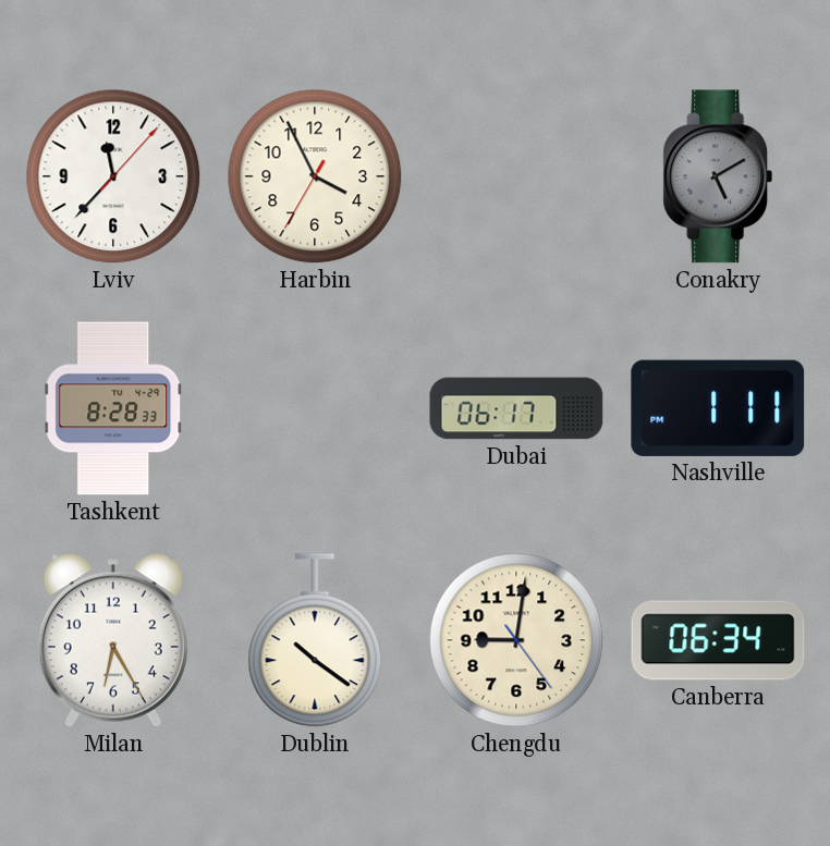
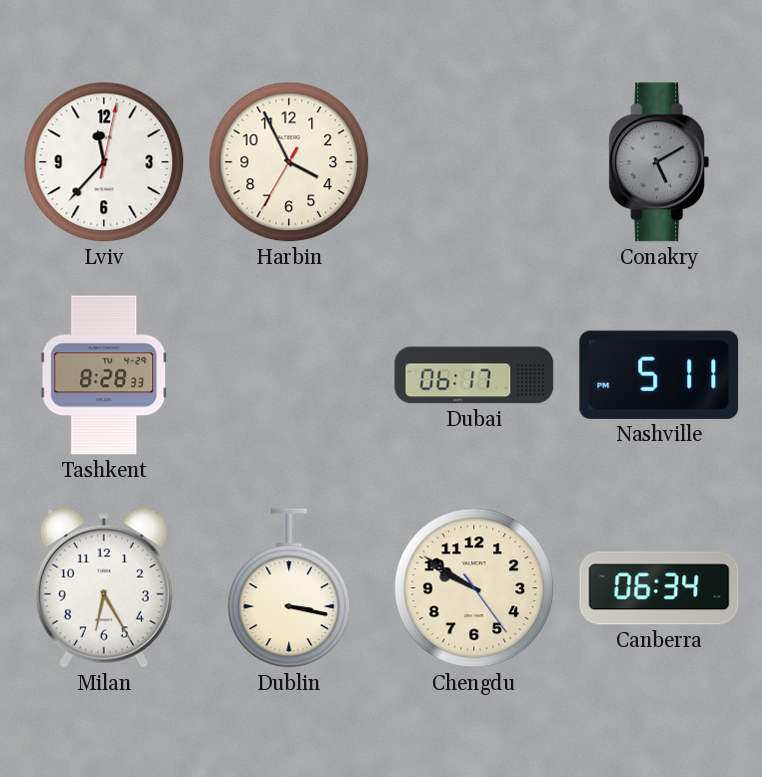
Lviv: 11:37:07 -> 11:37:02 (104, 162)
Nashville: 1:11 -> 5:11 (659, 375)
Dublin: 10:21 -> 3:17 (289, 589)
Chengdu: 9:01 -> 9:50 (474, 588)
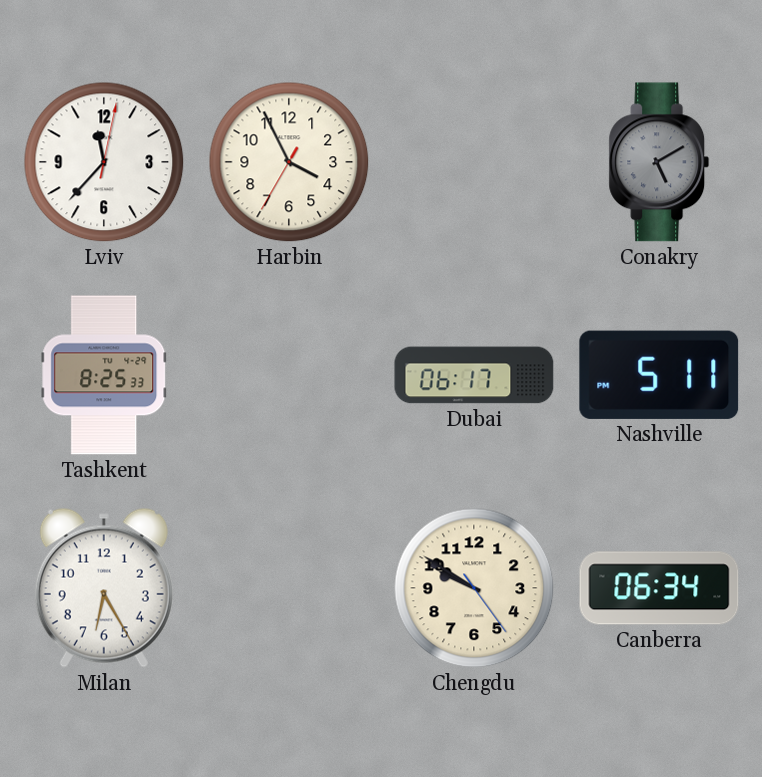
Tashkent: 8:28 -> 8:25 (104, 375)
Dublin: 3:17 -> none (289, 589)
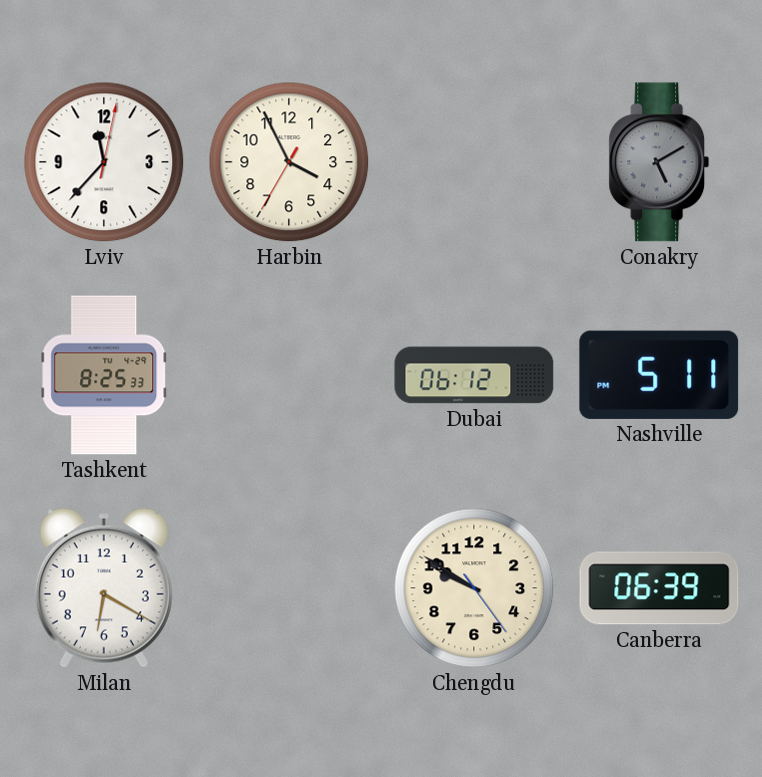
Dubai: 06:17 -> 06:12 (474, 375)
Milan: 6:25 -> 6:20 (104, 588)
Canberra: 06:34 -> 06:39 (659, 588)
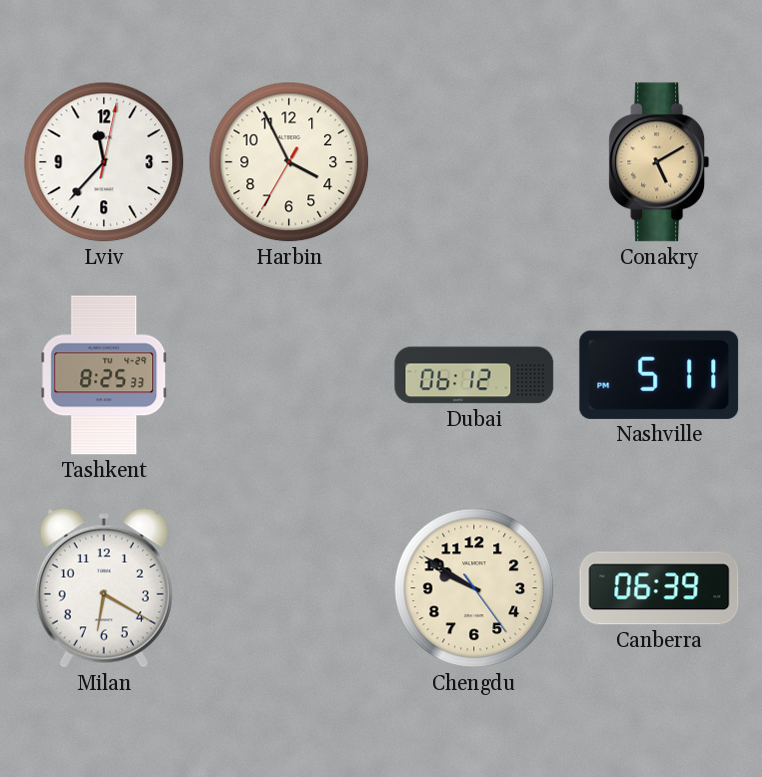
Conakry dial: grey -> champagne (659, 162)
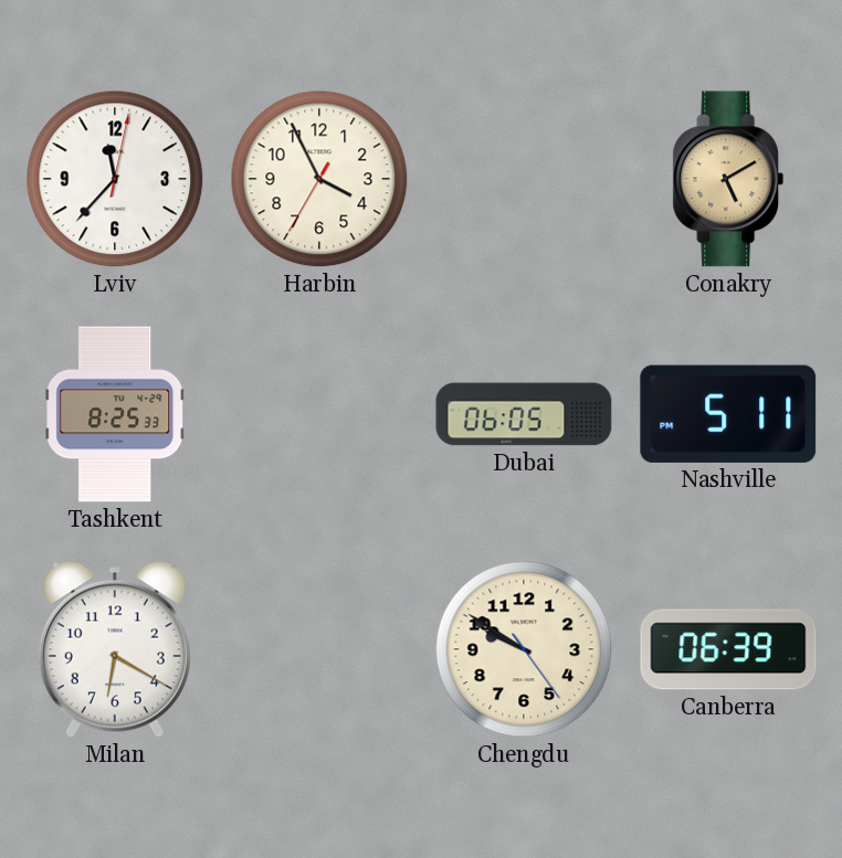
Dubai: 06:12 -> 06:05 (524, 414)
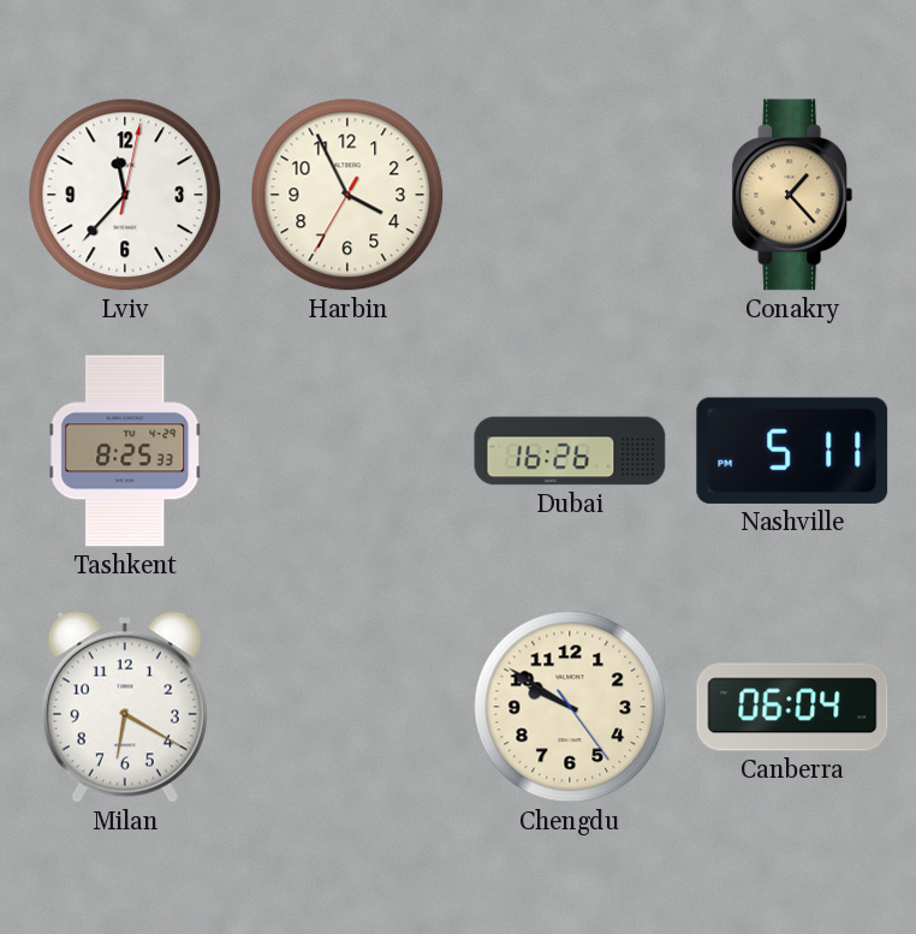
Conakry: 5:10 -> 1:23 (792, 195)
Dubai: 06:05 -> 16:26 (570, 451)
Canberra: 06:39 -> 06:04 (792, 707)
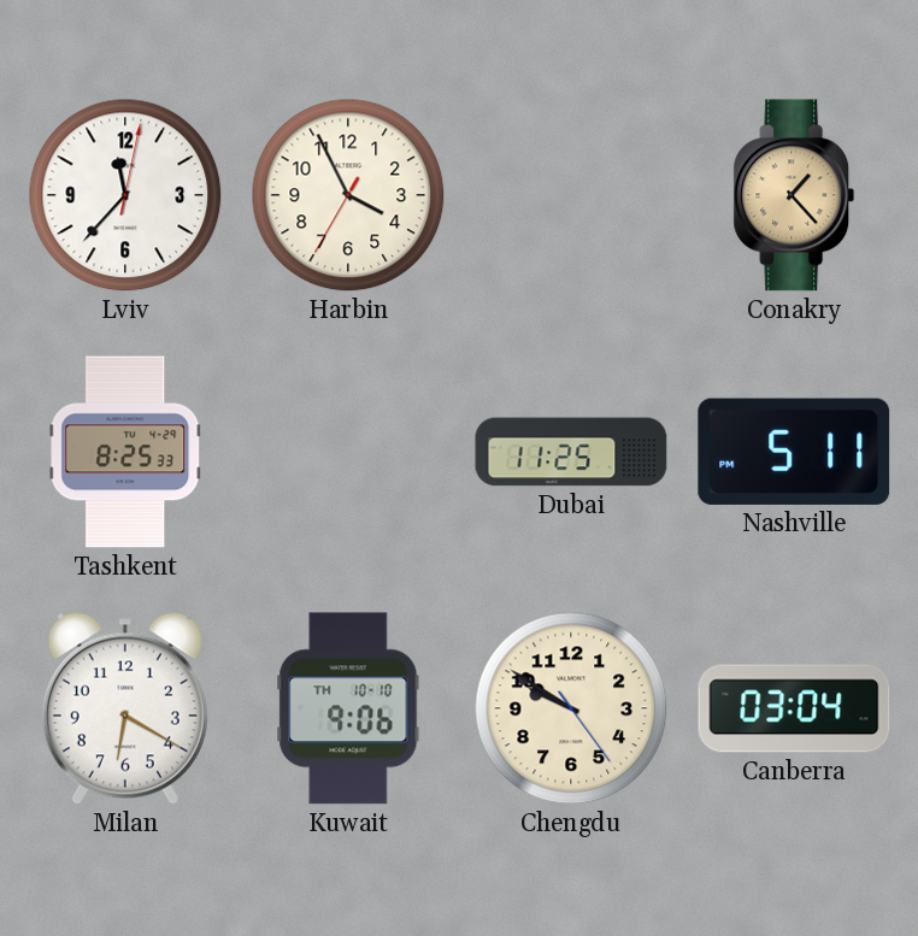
Dubai: 16:26 -> 11:25 (571, 452)
Kuwait: none -> 9:06 (348, 708)
Canberra: 06:04 -> 03:04 (794, 708)
